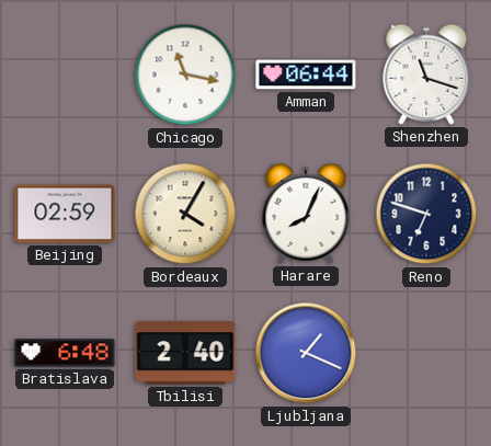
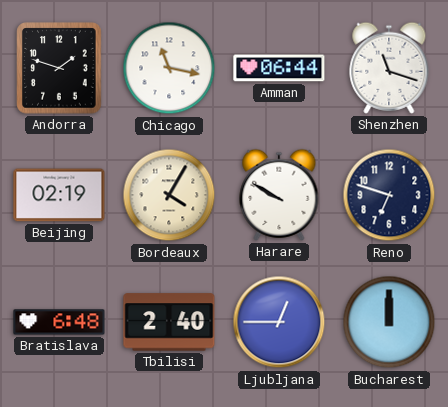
Andorra: none -> 1:48 (59, 68)
Beijing: 02:59 -> 02:19 (59, 195)
Harare: 8:04 -> 9:50 (279, 195)
Ljubljana: 1:19 -> 12:45 (279, 322)
Bucharest: none -> 12:00 (389, 322)
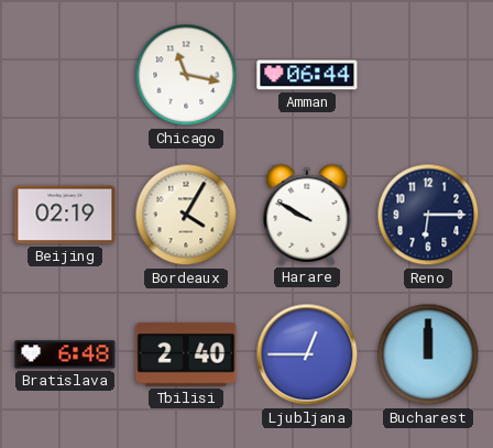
Andorra: 1:48 -> none (59, 68)
Shenzhen: 11:18 -> none (389, 68)
Reno: 6:48 -> 6:15 (428, 215)
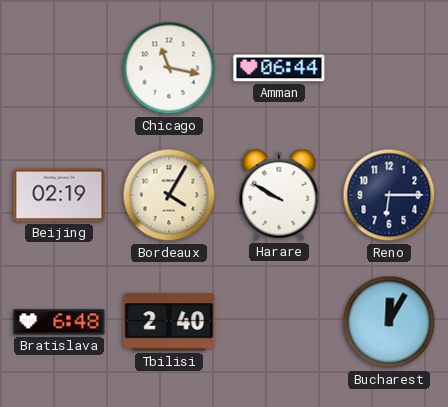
Ljubljana: 12:45 -> none (307, 354)
Bucharest: 12:00 -> 12:05 (389, 322)
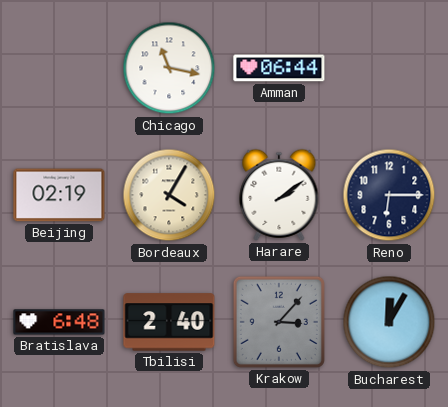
Harare: 9:50 -> 2:09 (279, 195)
Krakow: none -> 3:07 (279, 322)
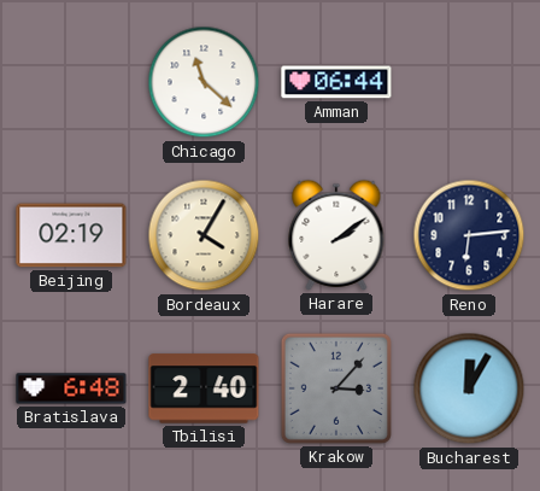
Chicago: 11:17 -> 11:22 (204, 82)
Reno: 6:15 -> 6:14 (469, 235)
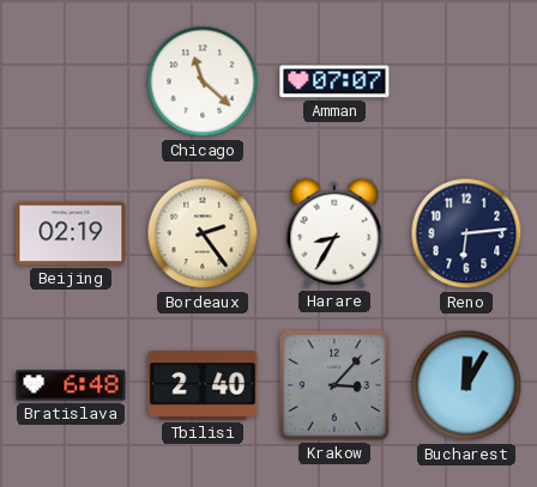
Amman: 06:44 -> 07:07 (334, 81)
Bordeaux: 4:05 -> 2:24 (203, 233)
Harare: 2:09 -> 8:35 (334, 233)
